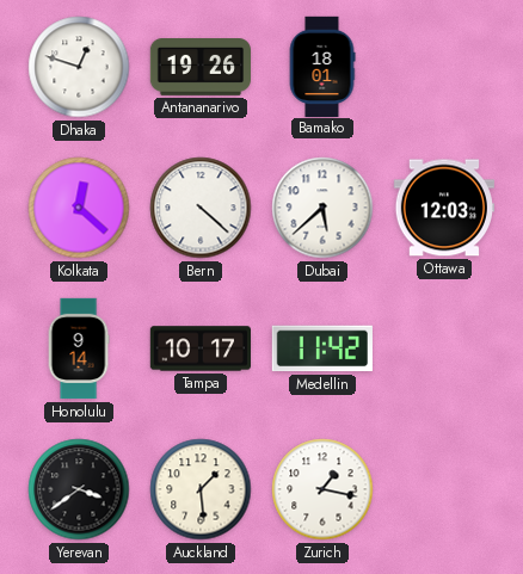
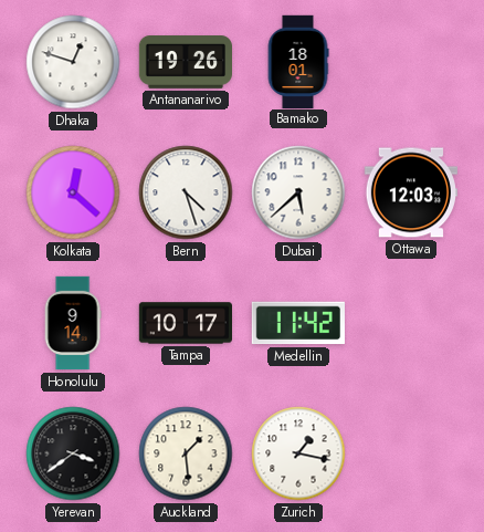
Bern: 4:22 -> 4:27 (186, 192)
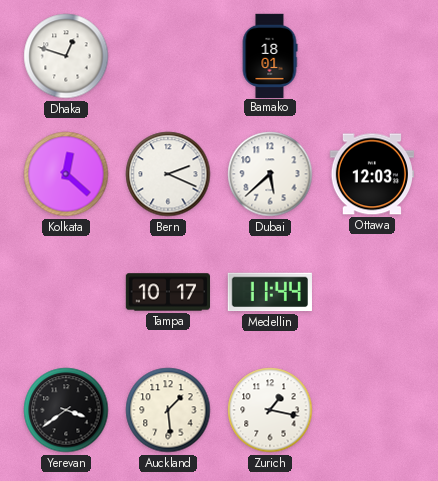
Antananarivo: 19:26 -> none (186, 63)
Bern: 4:27 -> 2:19 (168, 174)
Honolulu: 9:14 -> none (73, 323)
Medellin: 11:42 -> 11:44 (270, 292)
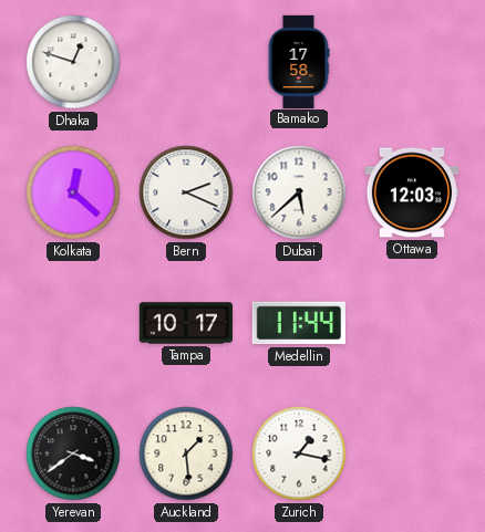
Bamako: 18:01 -> 17:58 (299, 61)
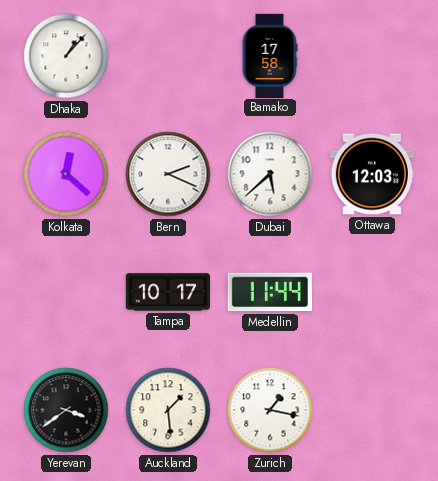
Dhaka: 12:48 -> 1:07 (66, 56)
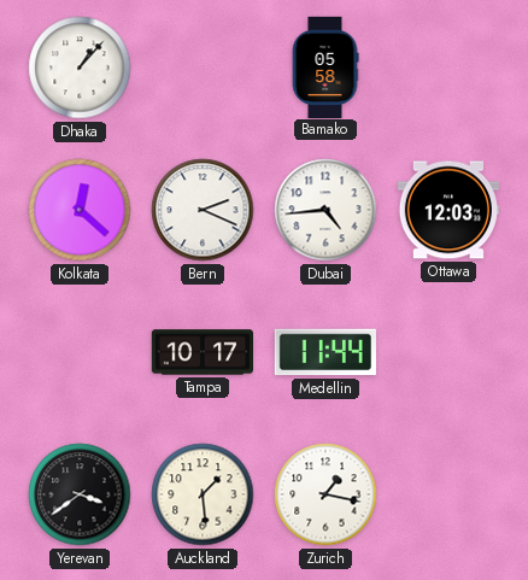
Bamako: 17:58 -> 05:58 (325, 66)
Dubai: 5:38 -> 4:44 (325, 210)
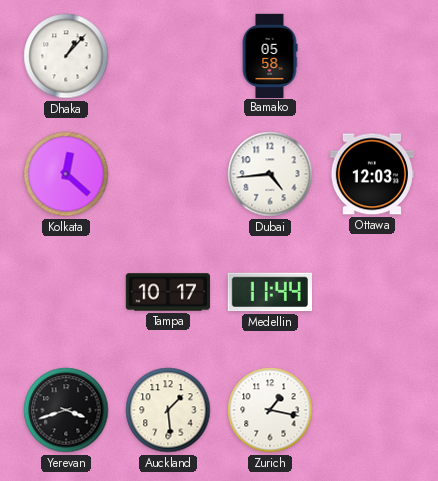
Bern: 2:19 -> none (203, 210)
Yerevan: 3:39 -> 3:42 (66, 410)
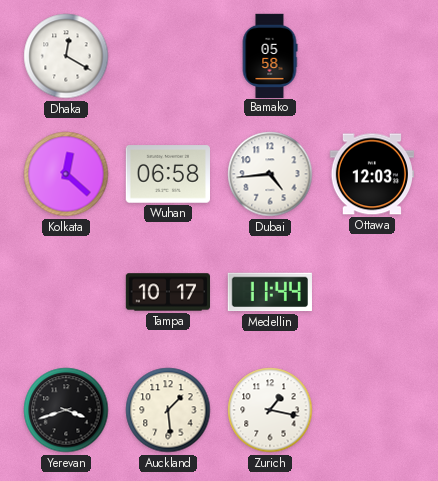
Dhaka: 1:07 -> 12:20 (66, 56)
Wuhan: none -> 06:58 (167, 174)
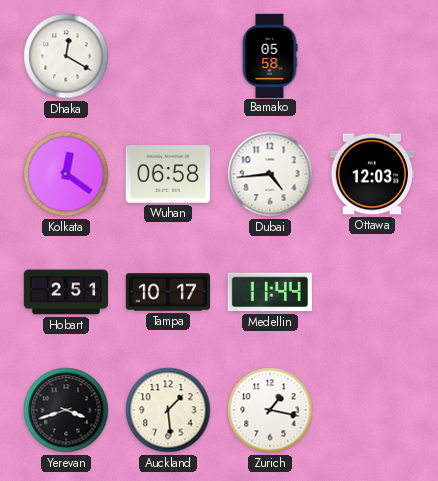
Kolkata: 12:22 -> 12:21 (66, 174)
Hobart: none -> 2:51 (65, 292)
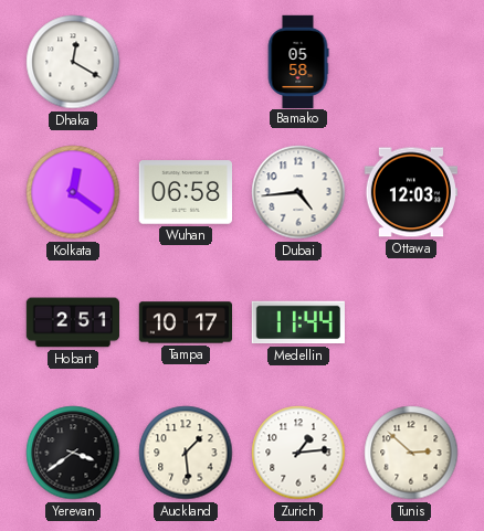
Yerevan: 3:42 -> 3:39 (73, 453)
Zurich: 1:17 -> 1:14 (298, 453)
Tunis: none -> 2:52 (411, 453)
